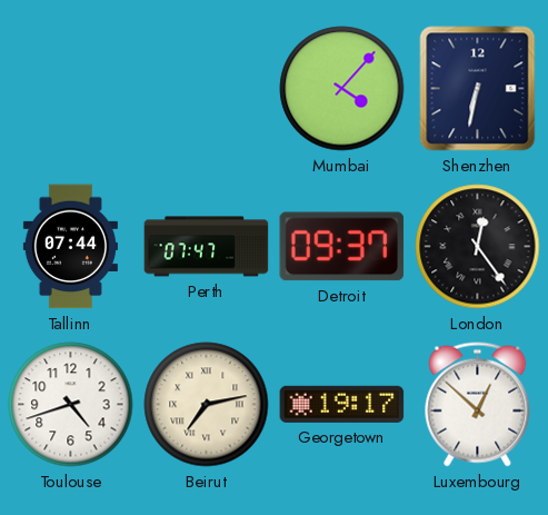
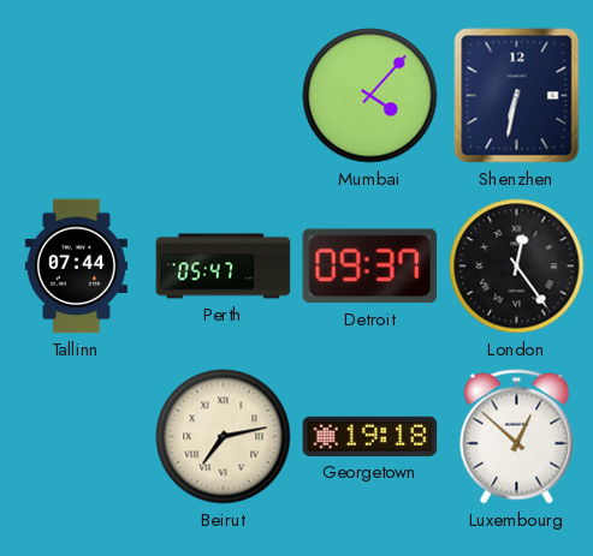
Perth: 07:47 -> 05:47 (224, 267)
Toulouse: 4:42 -> none (71, 405)
Georgetown: 19:17 -> 19:18 (370, 436)
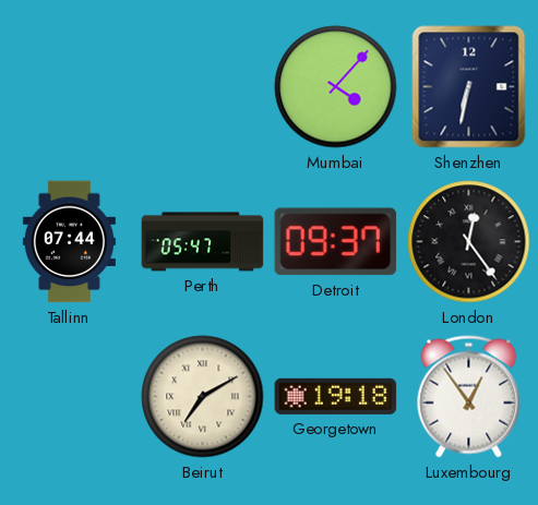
Beirut: 7:13 -> 7:10 (203, 397)
Luxembourg: 12:52 -> 12:54 (469, 397)
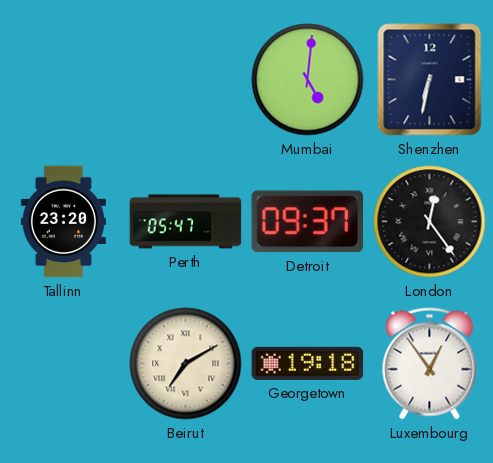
Mumbai: 4:07 -> 5:01 (308, 80)
Tallinn: 07:44 -> 23:20 (63, 222)
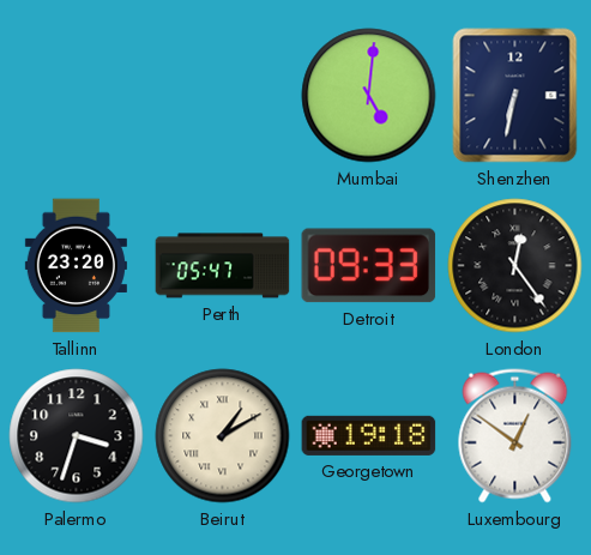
Detroit: 09:37 -> 09:33 (369, 266)
Palermo: none -> 3:33 (77, 436)
Beirut: 7:10 -> 1:10 (223, 436)
Luxembourg: 12:54 -> 12:51 (515, 436)
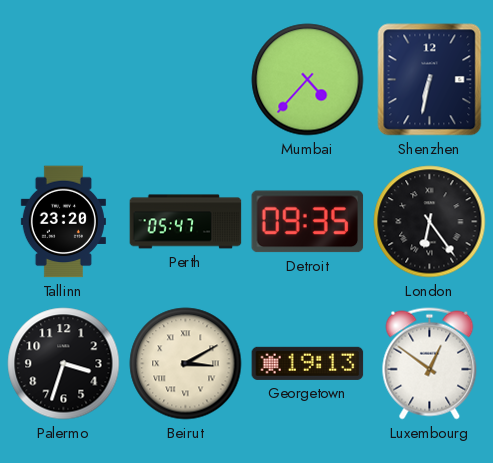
Mumbai: 5:01 -> 4:37 (308, 80)
Detroit: 09:33 -> 09:35 (308, 222)
London: 12:24 -> 6:24 (430, 222)
Beirut: 1:10 -> 3:10 (186, 364)
Georgetown: 19:18 -> 19:13 (308, 363)
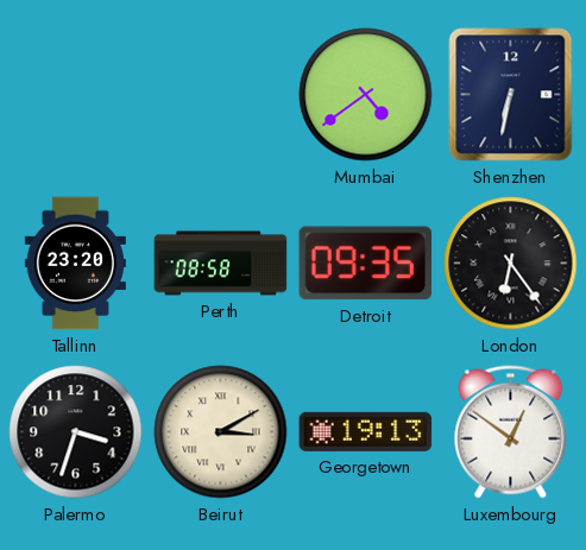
Mumbai: 4:37 -> 4:39 (366, 95)
Perth: 05:47 -> 08:58 (221, 264)
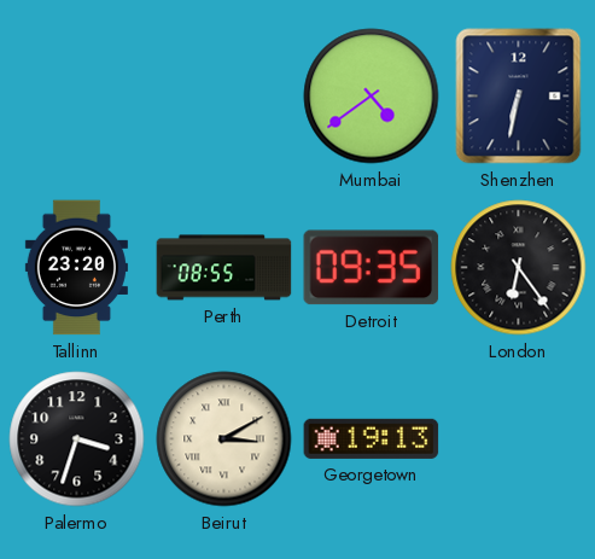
Perth: 08:58 -> 08:55 (224, 268)
Luxembourg: 12:51 -> none (511, 432)
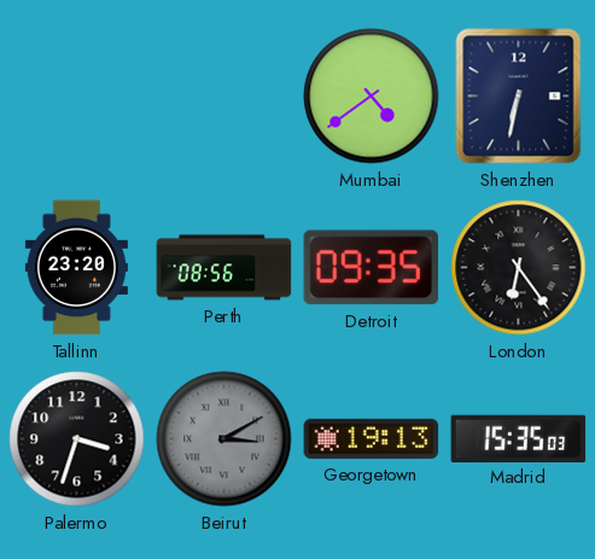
Perth: 08:55 -> 08:56 (224, 268)
Beirut dial: cream -> grey (224, 439)
Madrid: none -> 15:35 (519, 438)
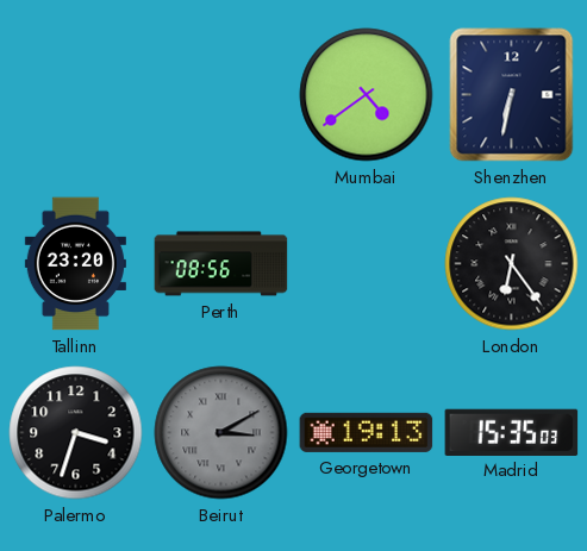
Detroit: 09:35 -> none (372, 268)
